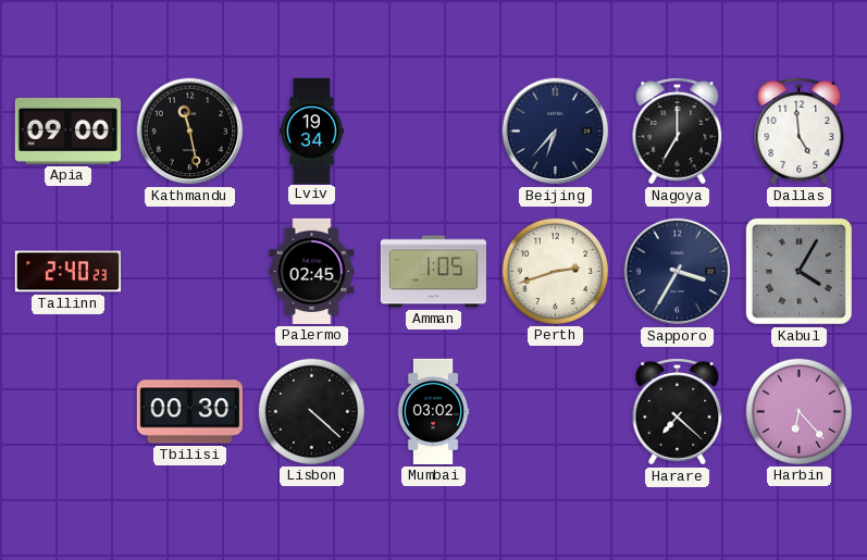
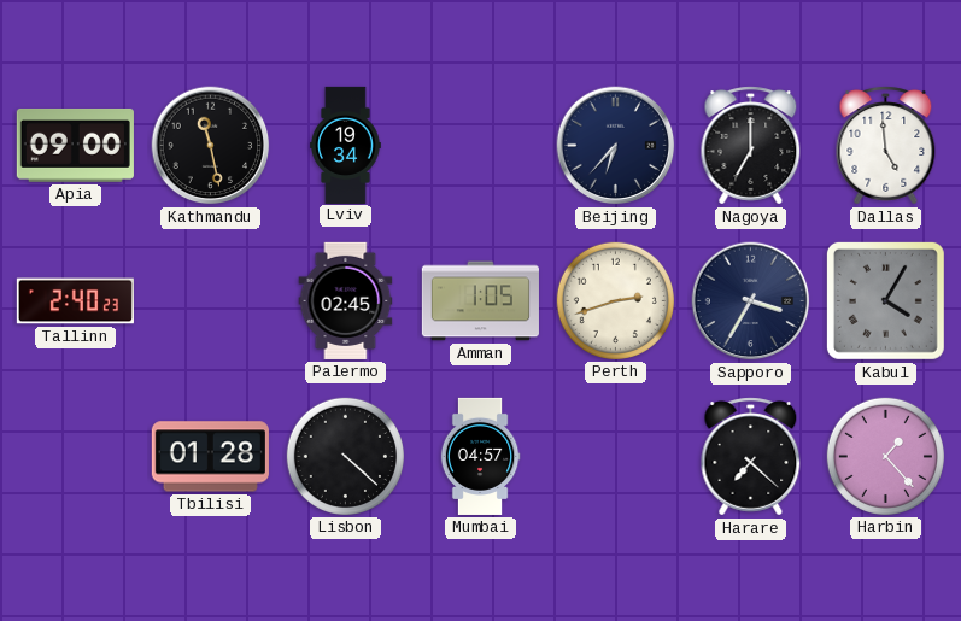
Tbilisi: 00:30 -> 01:28 (210, 457)
Mumbai: 03:02 -> 04:57 (480, 456)
Harbin: 6:23 -> 1:23 (885, 456)
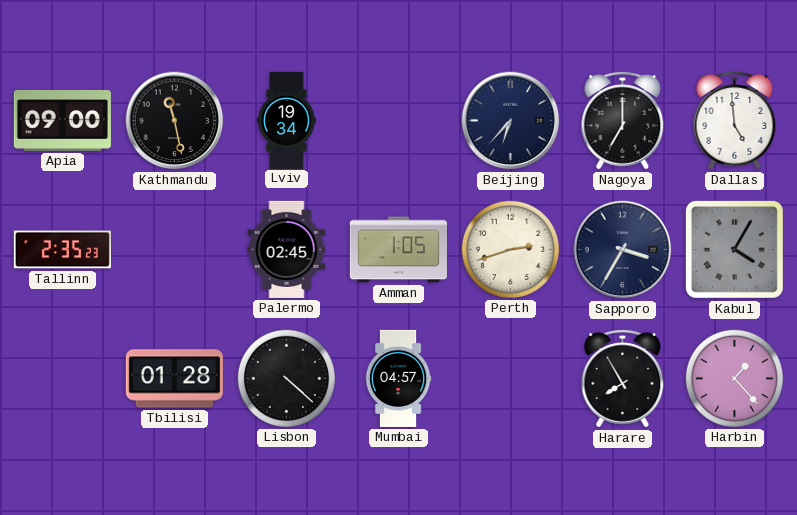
Tallinn: 2:40 -> 2:35 (62, 250)
Harare: 7:22 -> 7:55 (623, 379)
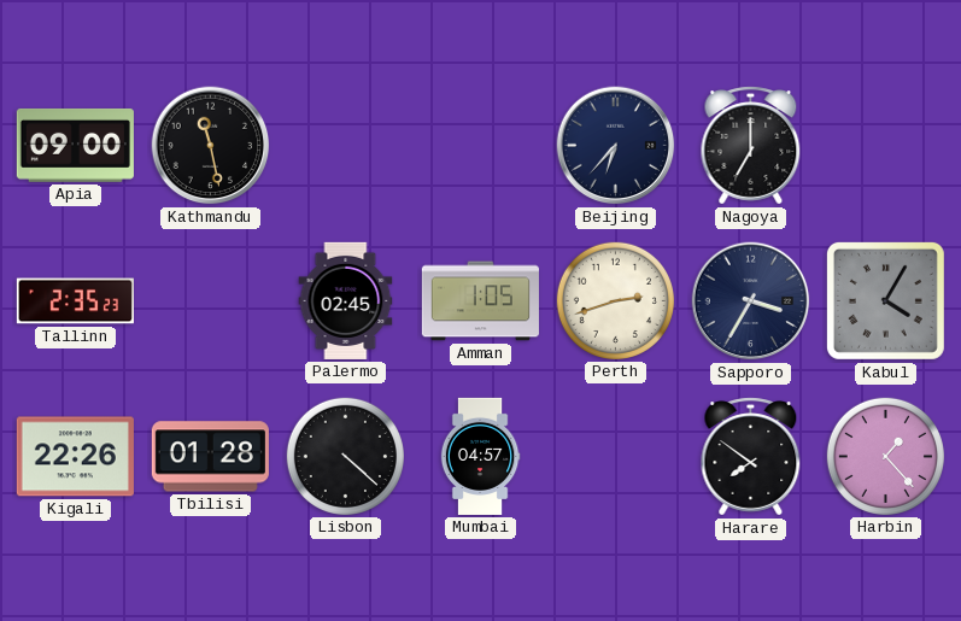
Lviv: 19:34 -> none (287, 120)
Dallas: 4:59 -> none (735, 121)
Kigali: none -> 22:26 (75, 457)
Harare: 7:55 -> 7:51 (751, 457)
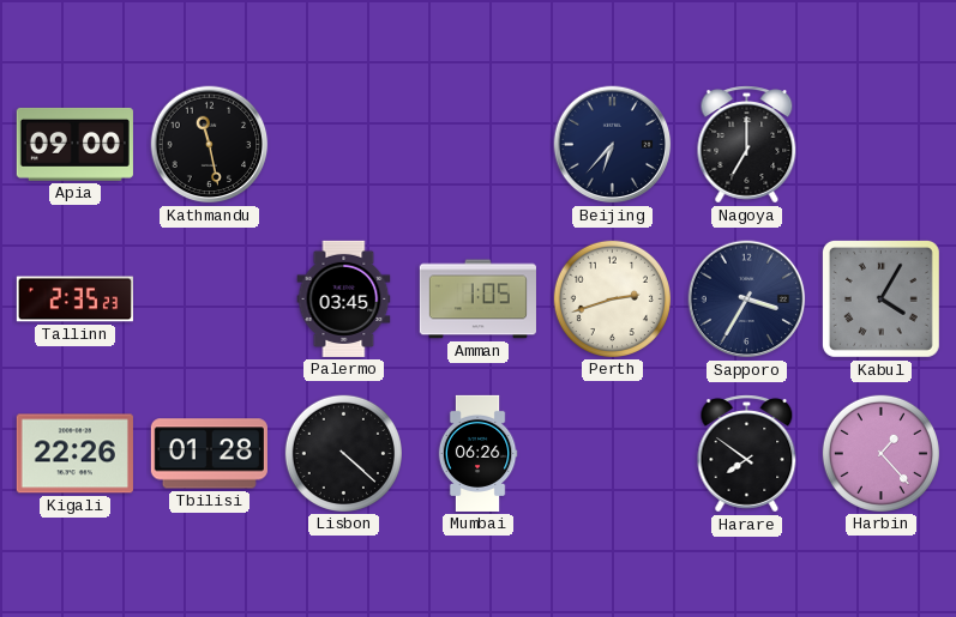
Palermo: 02:45 -> 03:45 (344, 298)
Mumbai: 04:57 -> 06:26 (477, 453)
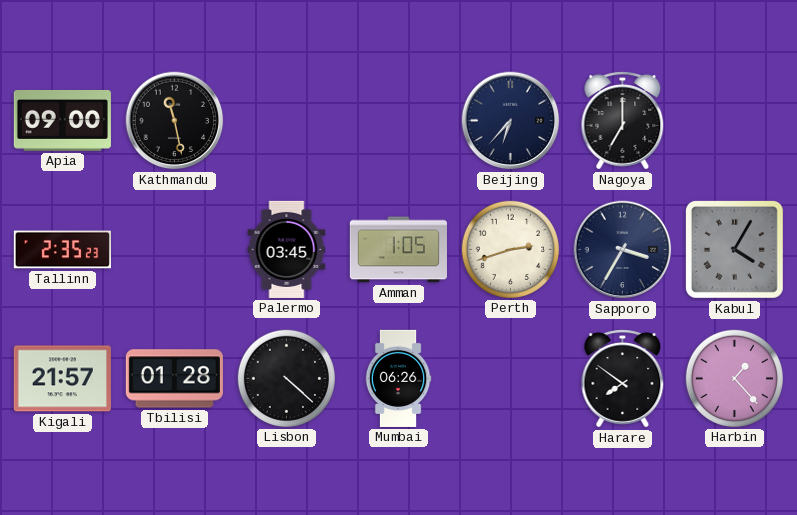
Kigali: 22:26 -> 21:57 (62, 379)
